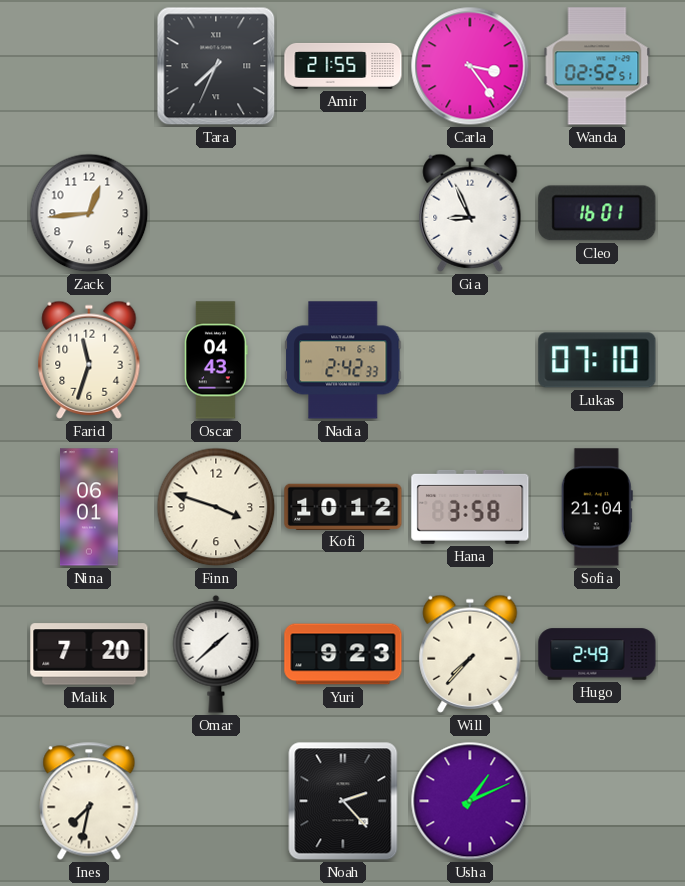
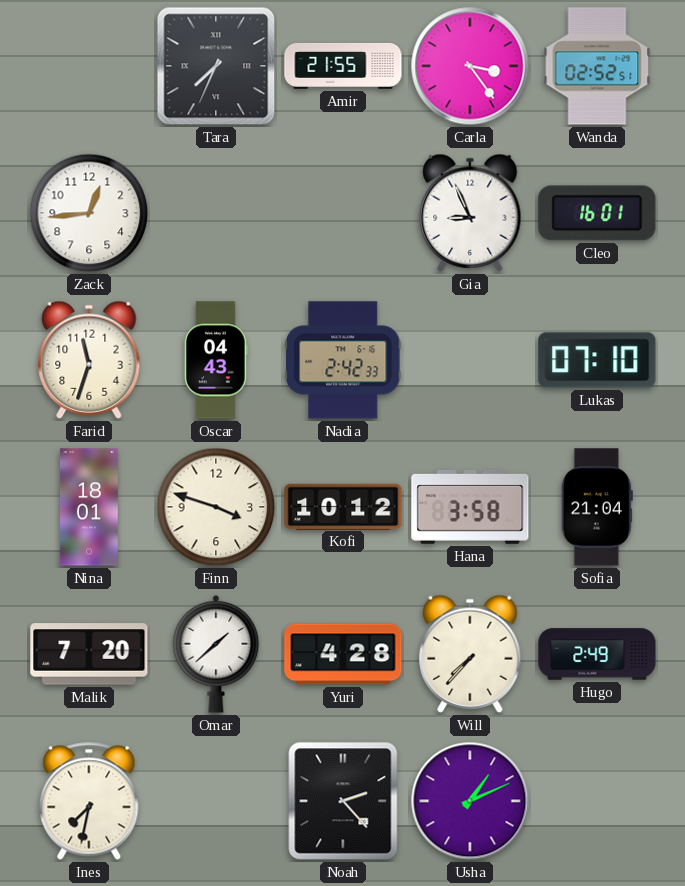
Nina: 06:01 -> 18:01 (90, 507)
Yuri: 9:23 -> 4:28 (343, 654)
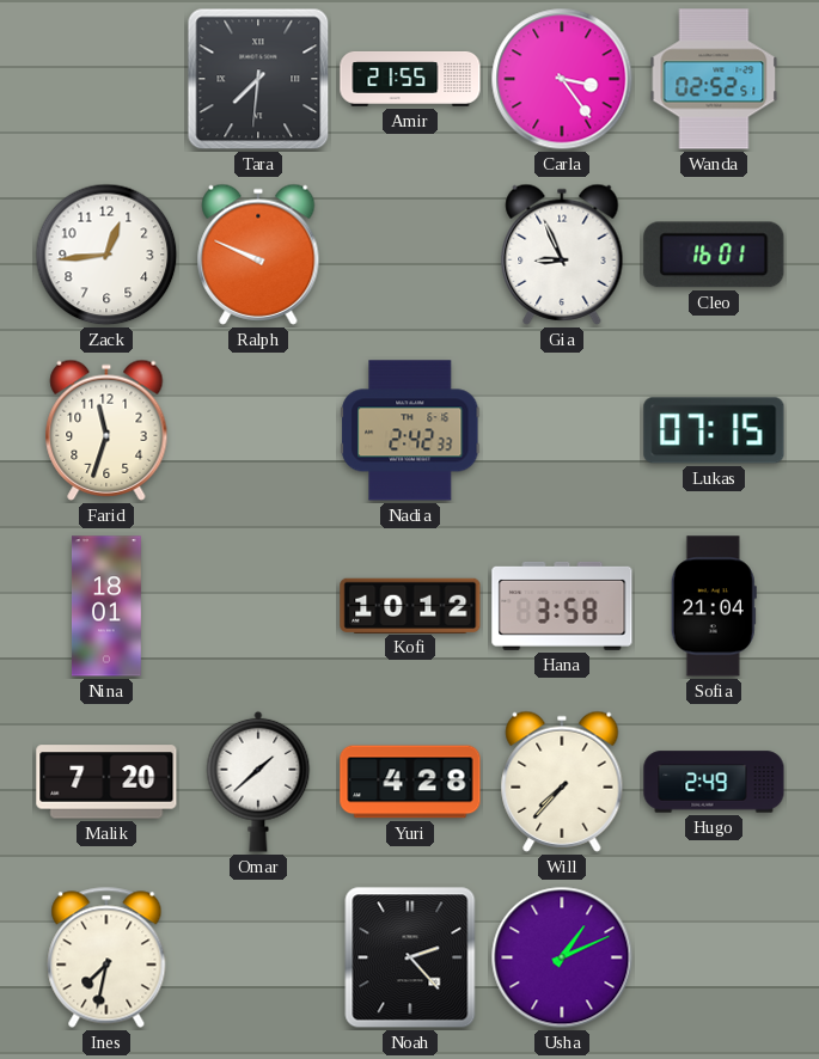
Tara: 7:34 -> 7:31 (258, 79)
Ralph: none -> 9:49 (258, 255)
Oscar: 04:43 -> none (217, 360)
Lukas: 07:10 -> 07:15 (714, 430)
Finn: 3:48 -> none (216, 507)
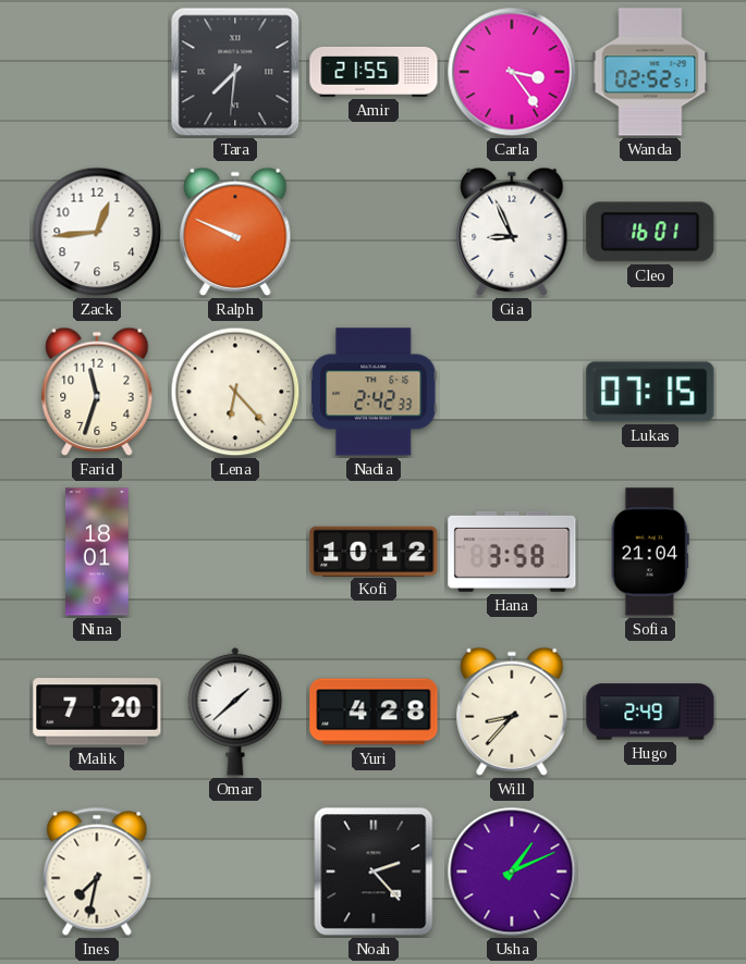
Lena: none -> 6:23 (235, 392)
Will: 7:37 -> 8:37 (512, 712)
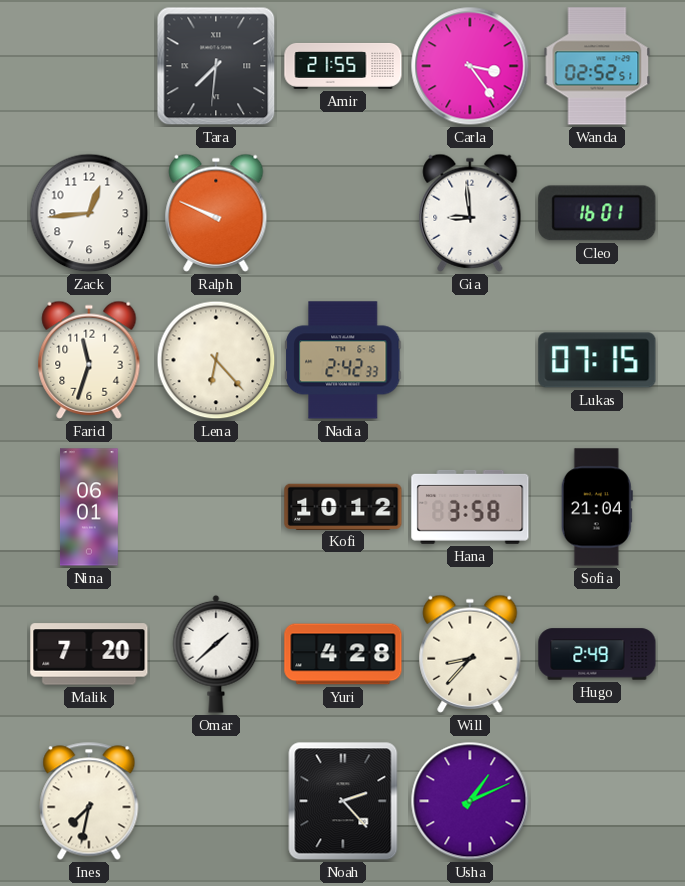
Gia: 8:56 -> 8:59 (470, 213)
Nina: 18:01 -> 06:01 (90, 507)
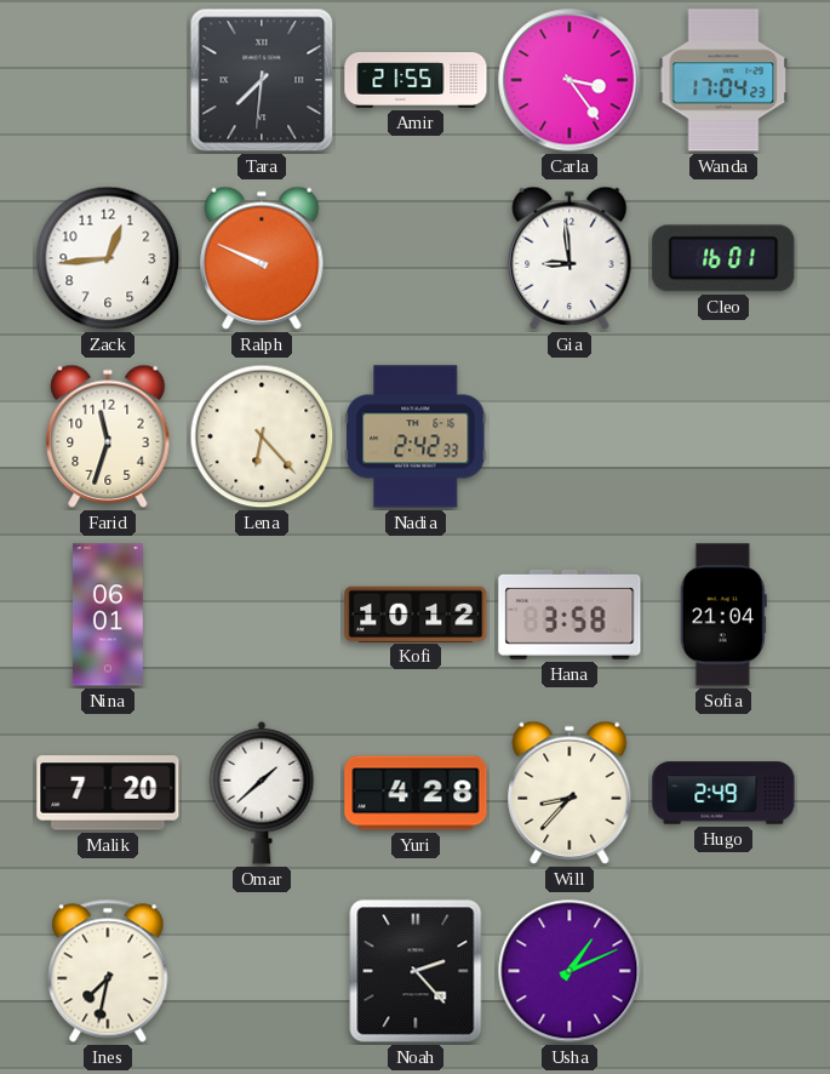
Wanda: 02:52 -> 17:04 (723, 80)
Lukas: 07:15 -> none (597, 360)
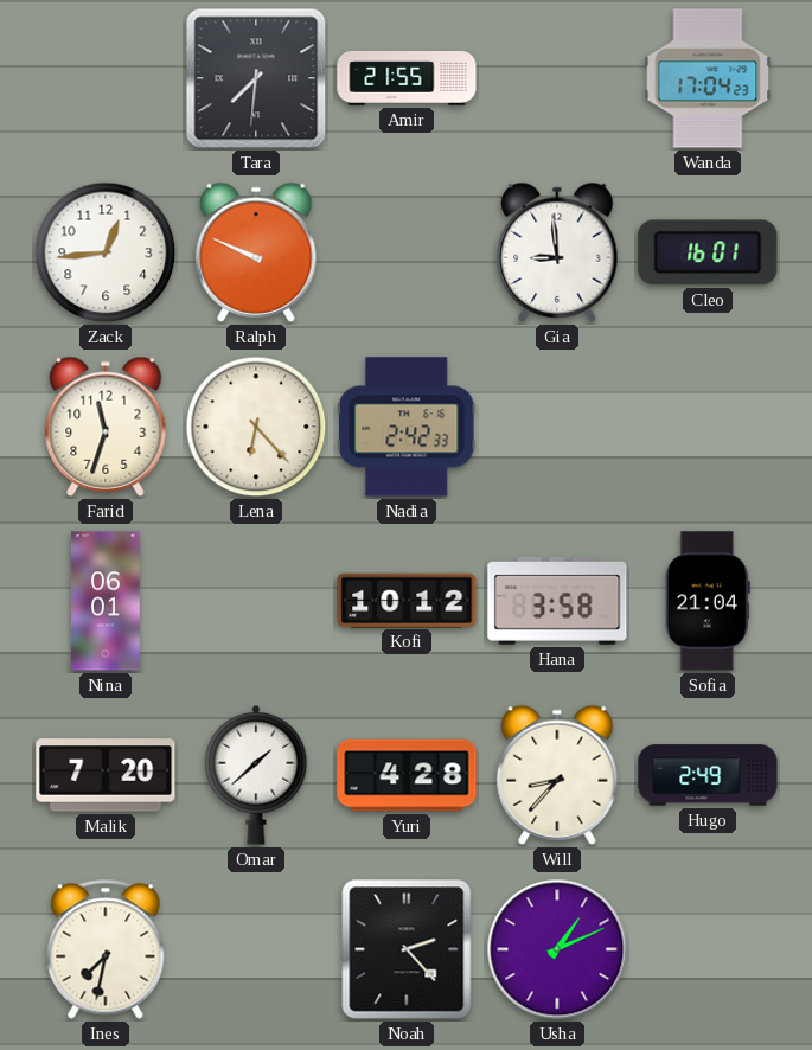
Carla: 3:24 -> none (569, 80)
